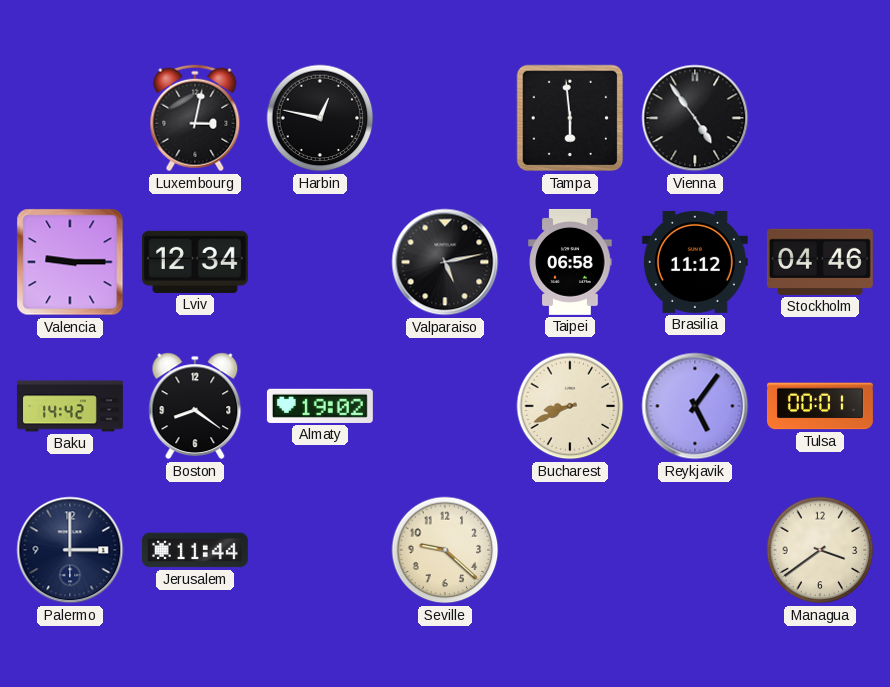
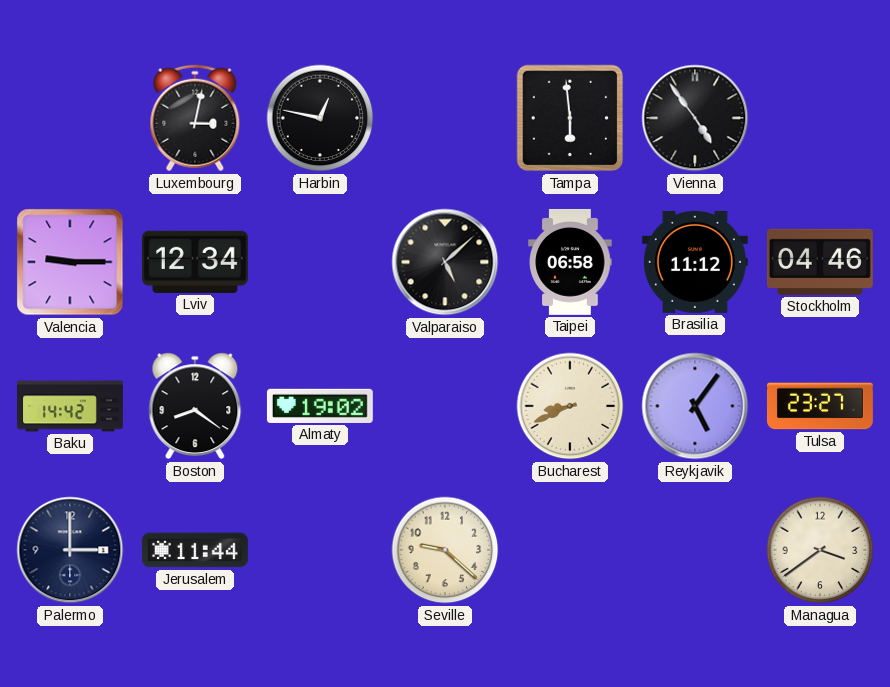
Valparaiso: 5:13 -> 5:08 (445, 262)
Tulsa: 00:01 -> 23:27 (820, 406)
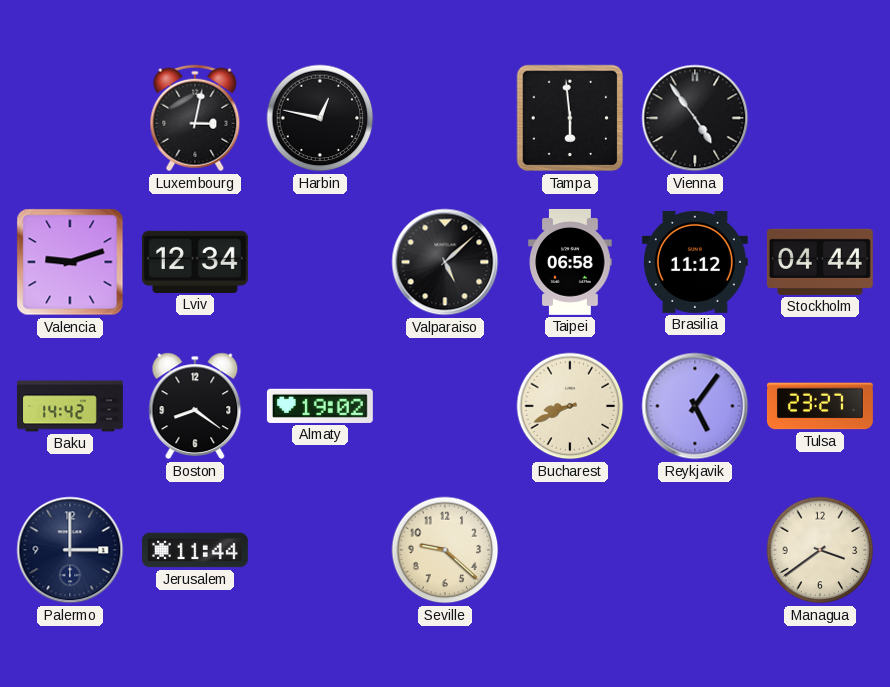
Valencia: 9:15 -> 9:12 (70, 262)
Stockholm: 04:46 -> 04:44 (820, 262)
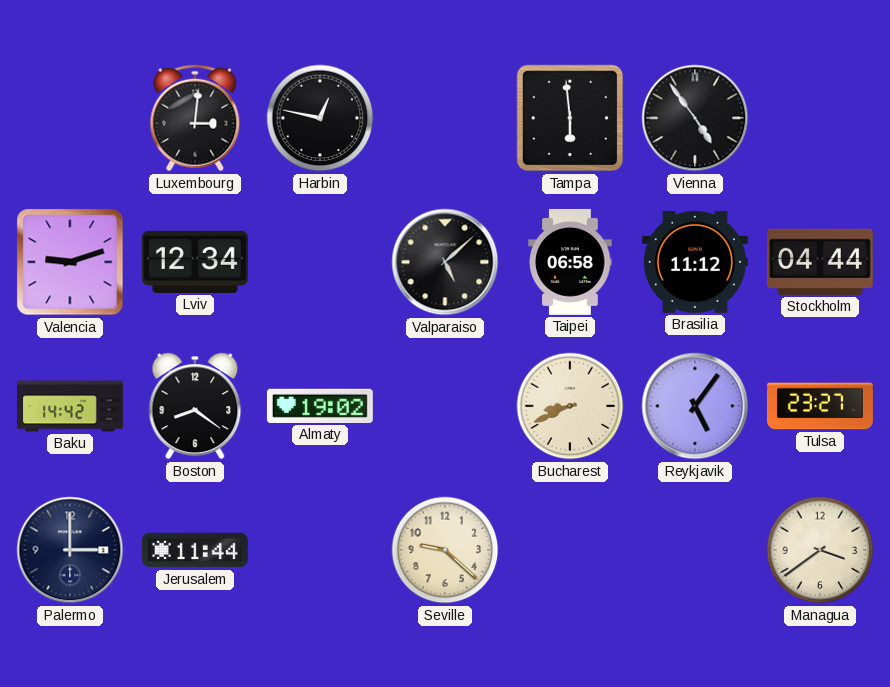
Luxembourg: 3:02 -> 3:01 (195, 118)
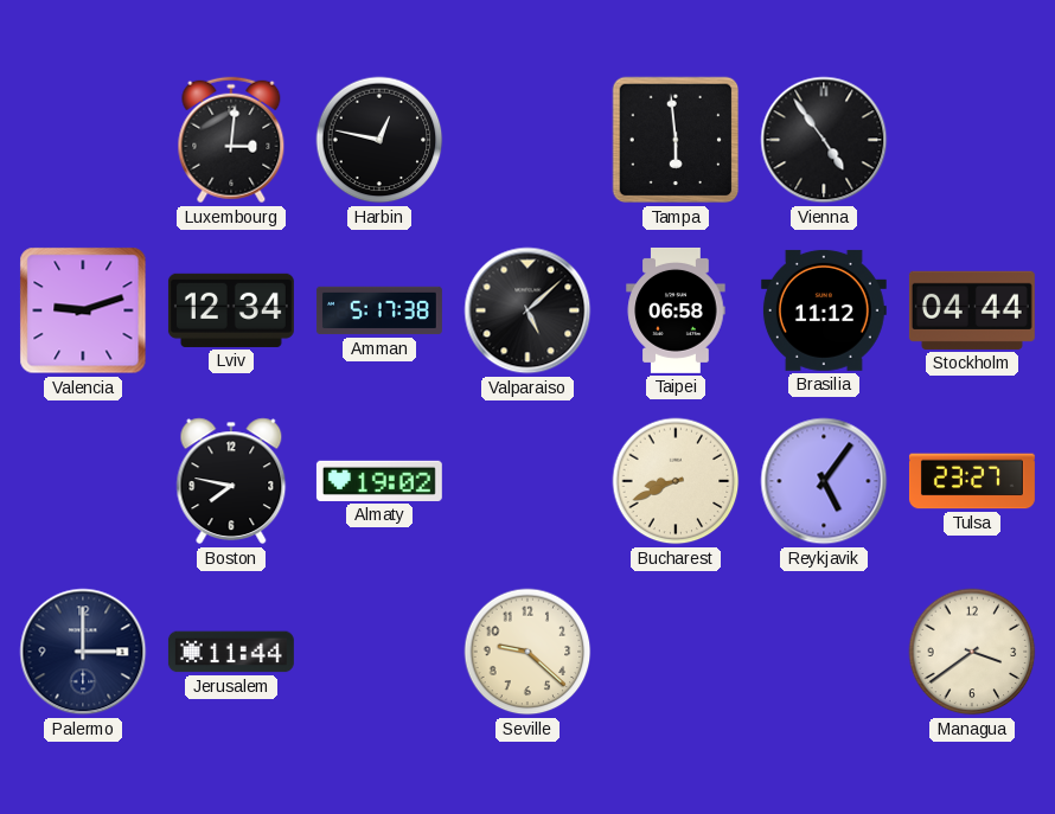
Amman: none -> 5:17 (379, 310)
Baku: 14:42 -> none (70, 406)
Boston: 8:21 -> 7:47 (231, 481)
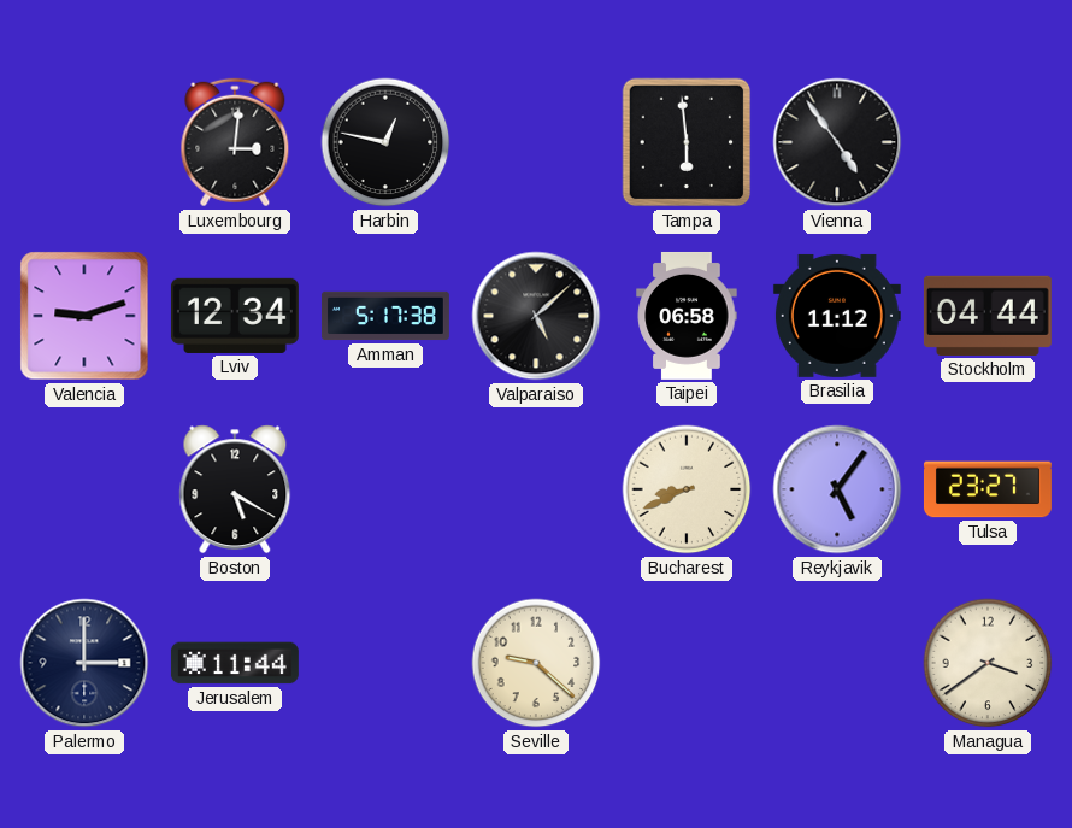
Boston: 7:47 -> 5:20 (235, 489)
Almaty: 19:02 -> none (379, 481)
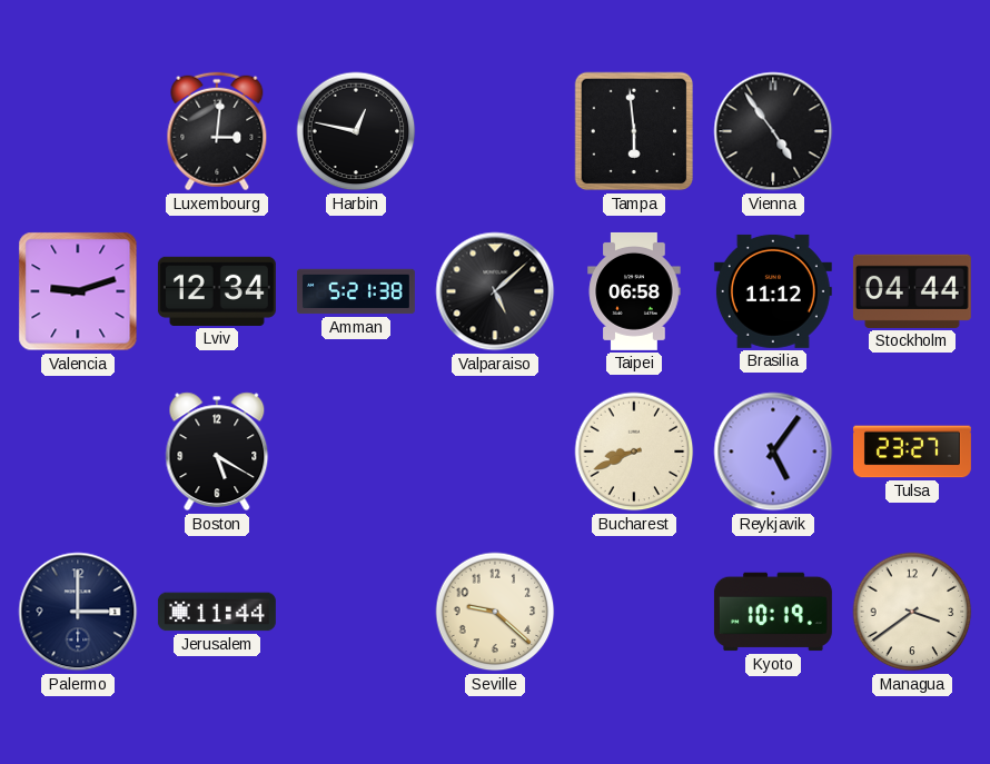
Amman: 5:17 -> 5:21 (356, 291)
Kyoto: none -> 10:19 (773, 612)
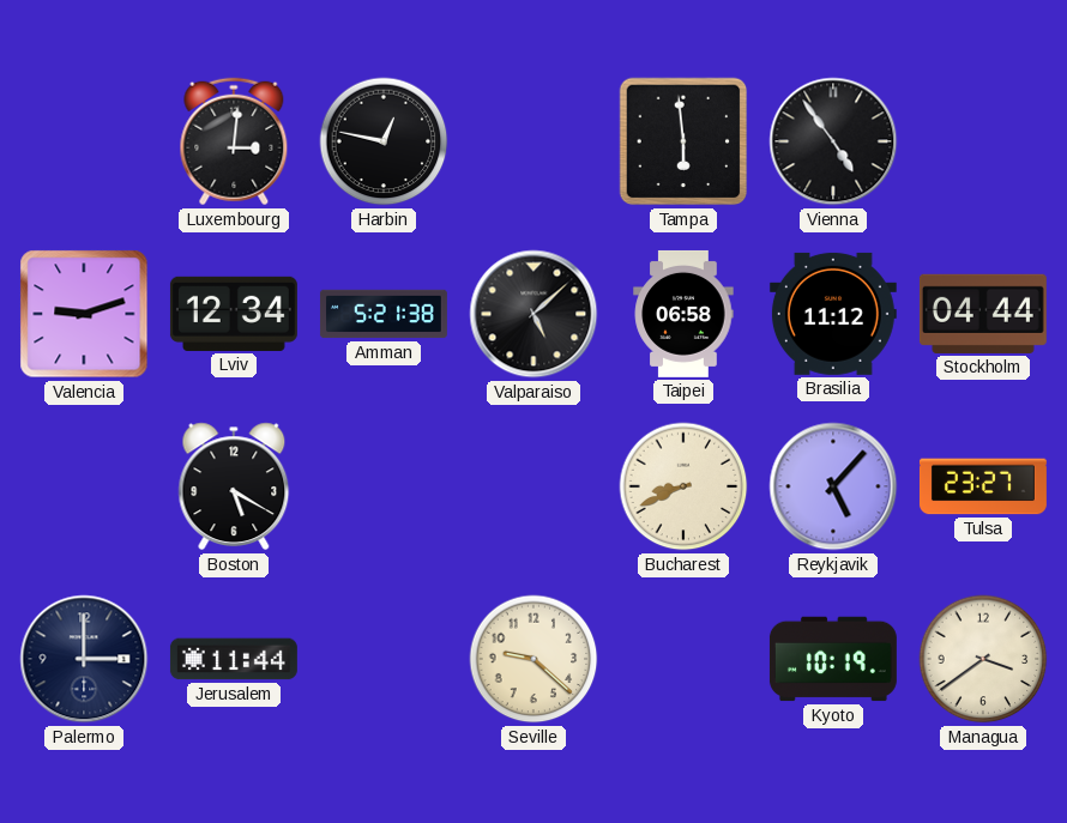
Reykjavik: 5:06 -> 5:07 (833, 486)
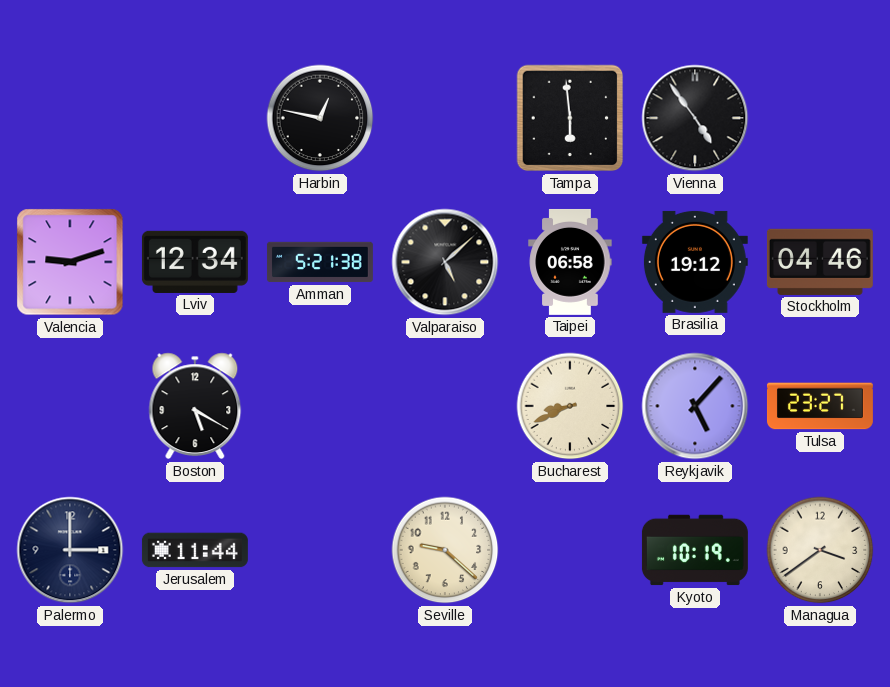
Luxembourg: 3:01 -> none (234, 141)
Brasilia: 11:12 -> 19:12 (695, 262)
Stockholm: 04:44 -> 04:46 (820, 262)
